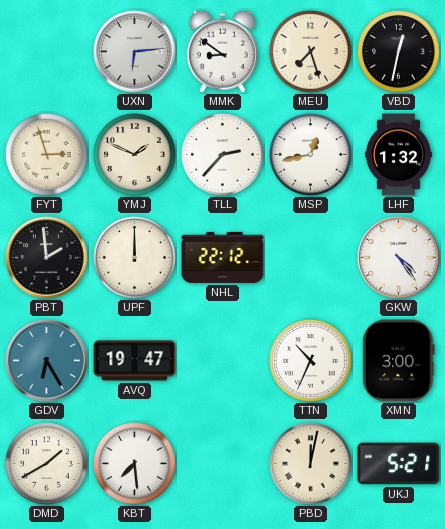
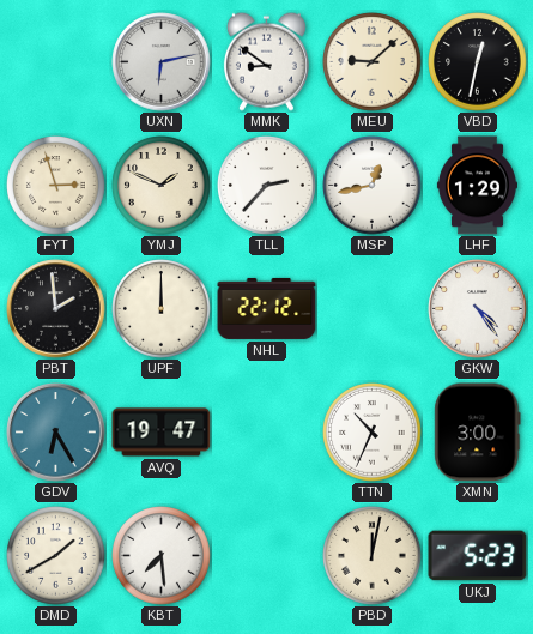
UXN: 6:14 -> 6:13 (162, 62)
MEU: 7:27 -> 9:08 (373, 62)
LHF: 1:32 -> 1:29 (477, 186)
UKJ: 5:21 -> 5:23 (478, 556)
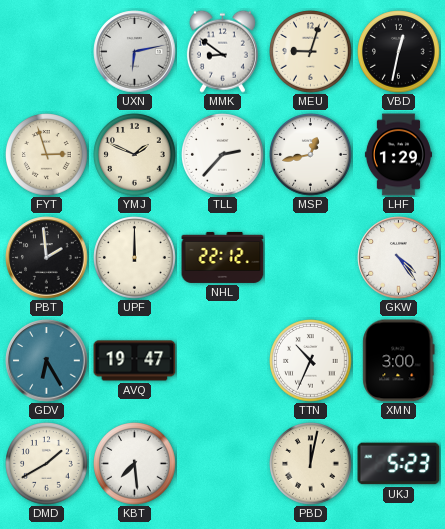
MEU: 9:08 -> 9:03 (311, 52)
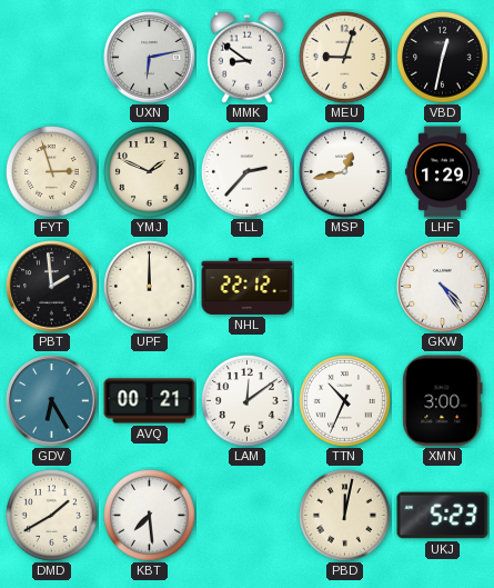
AVQ: 19:47 -> 00:21 (150, 401)
LAM: none -> 12:09 (248, 401)
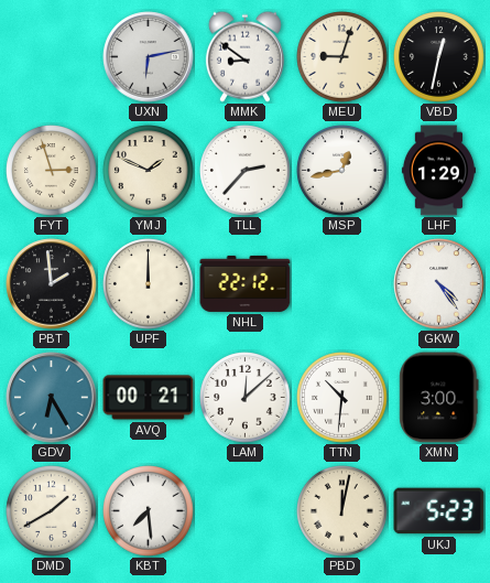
LAM: 12:09 -> 12:08 (246, 398)
TTN: 10:34 -> 10:31 (342, 398)
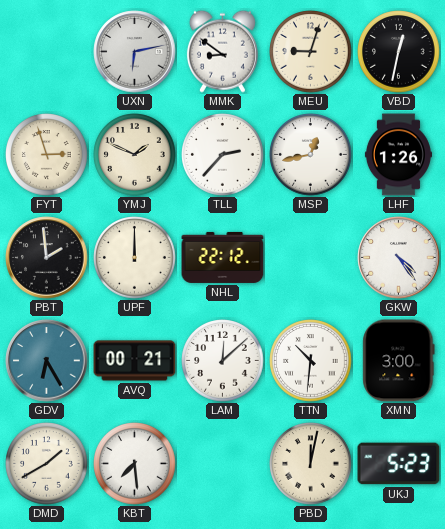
LHF: 1:29 -> 1:26 (398, 155)
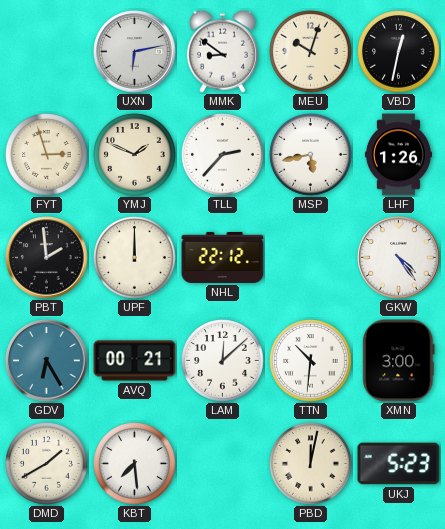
MEU: 9:03 -> 10:03 (311, 52)
MSP: 12:43 -> 5:43 (311, 155)
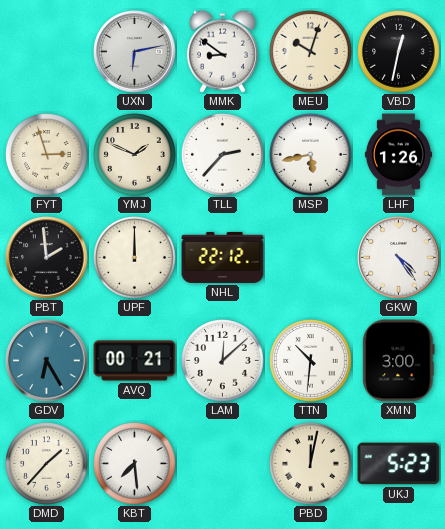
DMD: 1:40 -> 1:37 (47, 464)
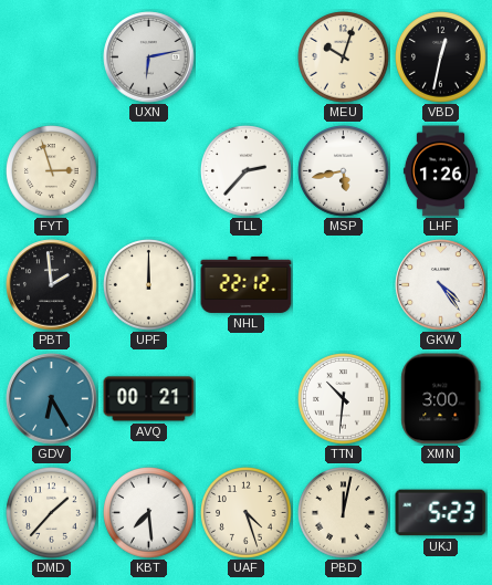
MMK: 8:51 -> none (222, 51)
YMJ: 1:49 -> none (135, 155)
LAM: 12:08 -> none (223, 361)
UAF: none -> 4:27 (247, 513)
